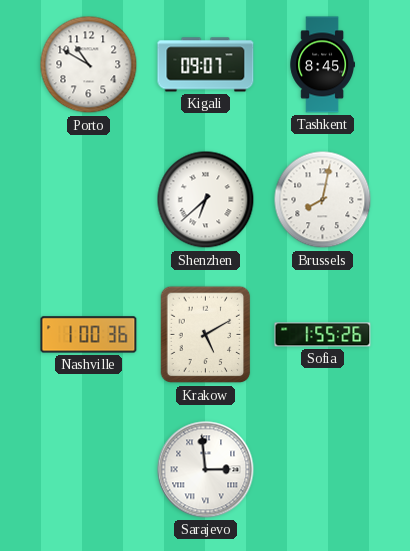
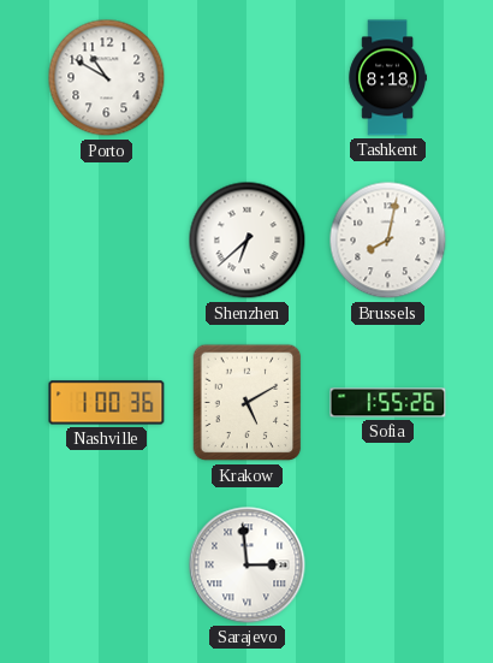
Kigali: 09:07 -> none (206, 65)
Tashkent: 8:45 -> 8:18 (387, 78)
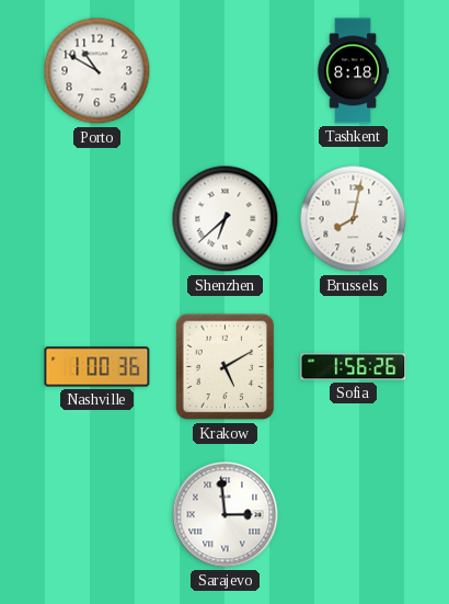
Sofia: 1:55 -> 1:56 (354, 367)
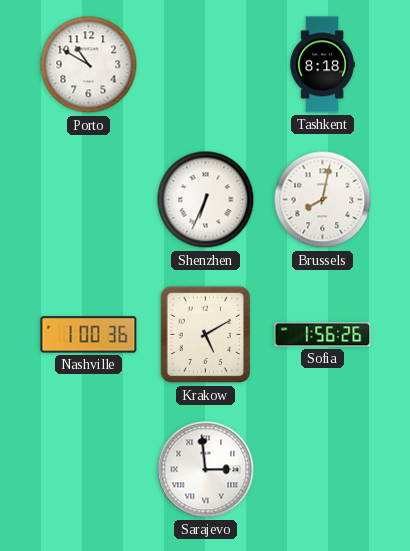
Shenzhen: 6:38 -> 6:34 (206, 200)
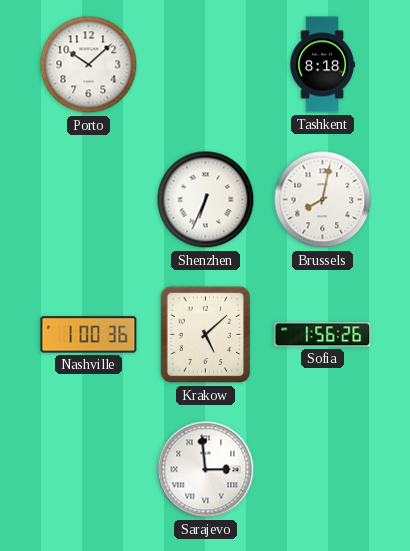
Porto: 10:50 -> 10:08 (89, 65)
Krakow: 5:10 -> 5:08 (206, 335)
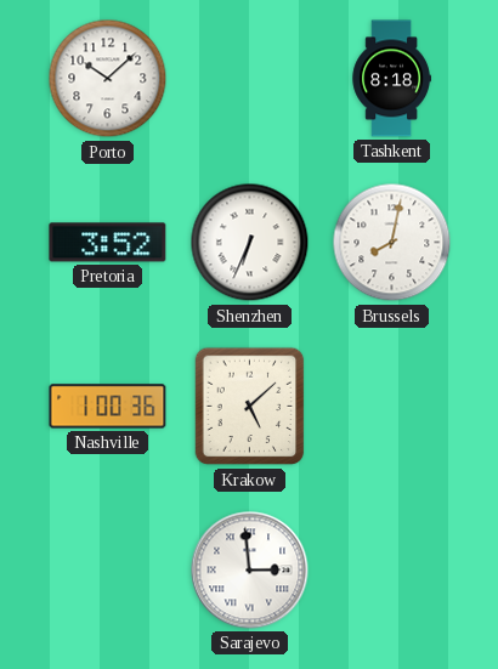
Pretoria: none -> 3:52 (108, 243)
Sofia: 1:56 -> none (323, 335)
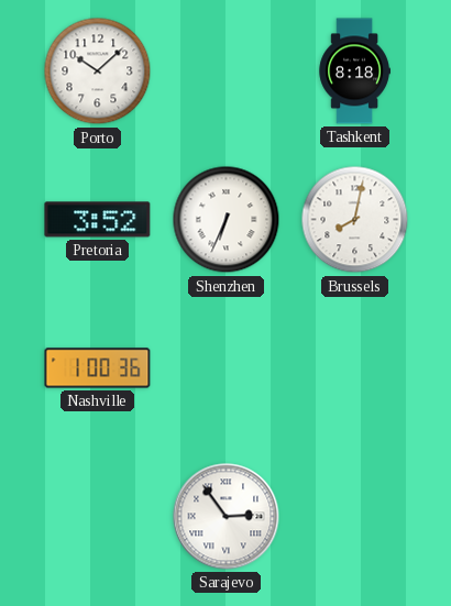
Krakow: 5:08 -> none (250, 407)
Sarajevo: 2:59 -> 2:54 (227, 517)
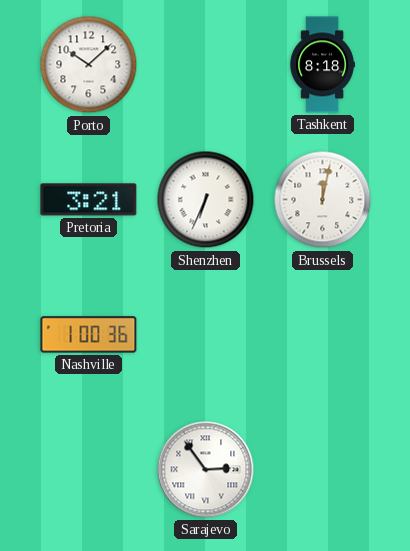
Pretoria: 3:52 -> 3:21 (89, 200)
Brussels: 8:02 -> 12:02 (323, 200)
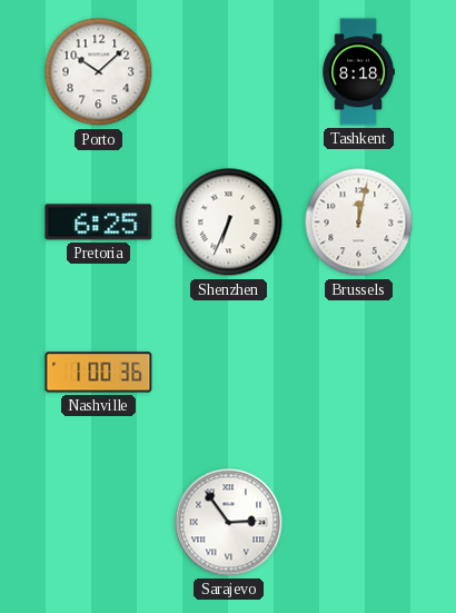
Pretoria: 3:21 -> 6:25 (99, 223)
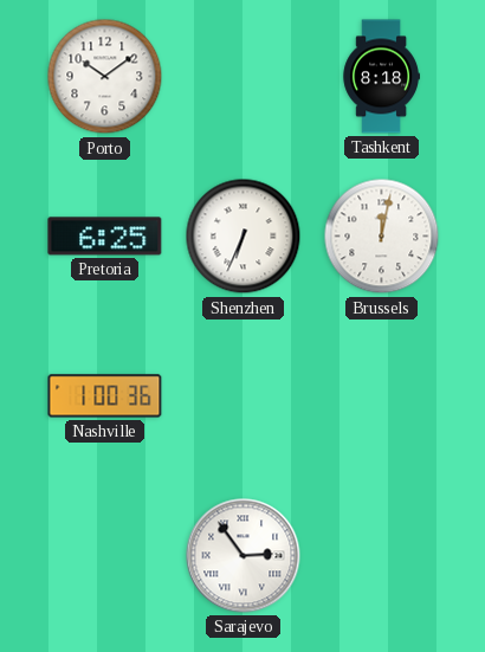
Porto: 10:08 -> 10:09 (105, 77)
